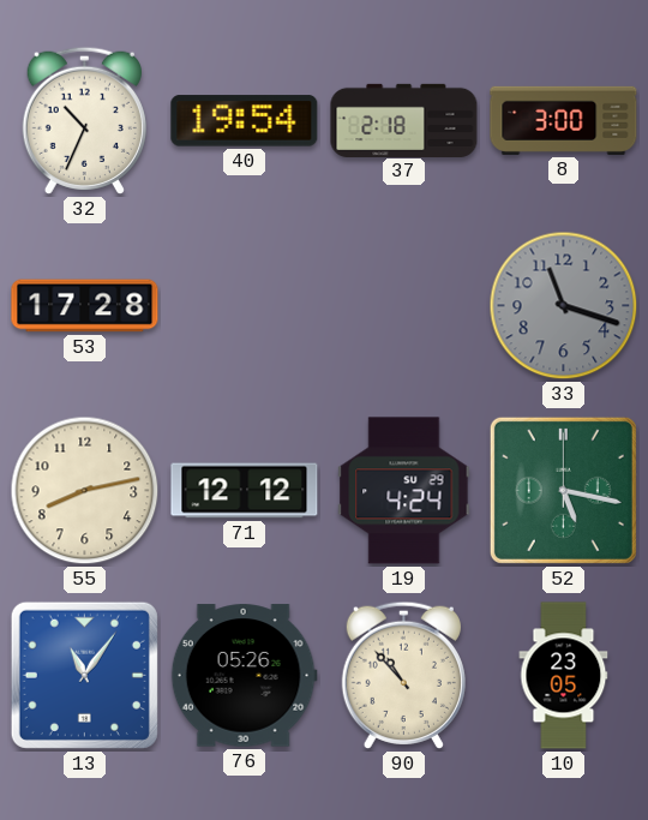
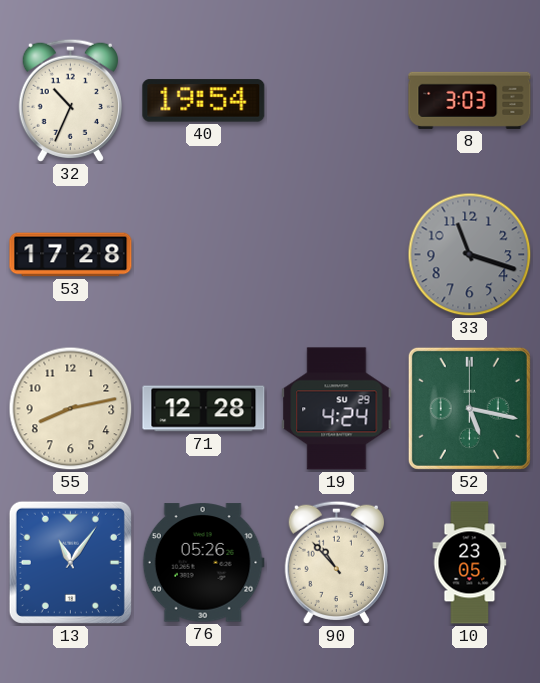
37: 2:18 -> none (404, 120)
8: 3:00 -> 3:03 (470, 100)
71: 12:12 -> 12:28 (204, 409)
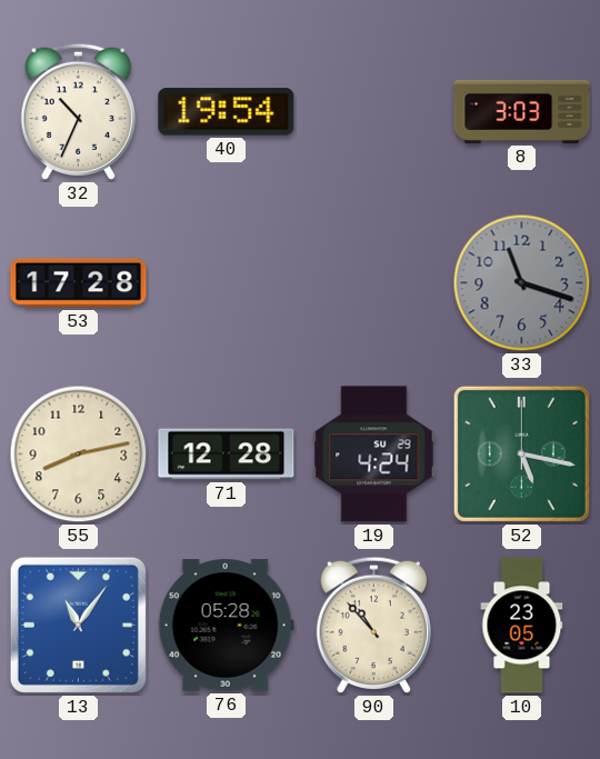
76: 05:26 -> 05:28 (226, 626)
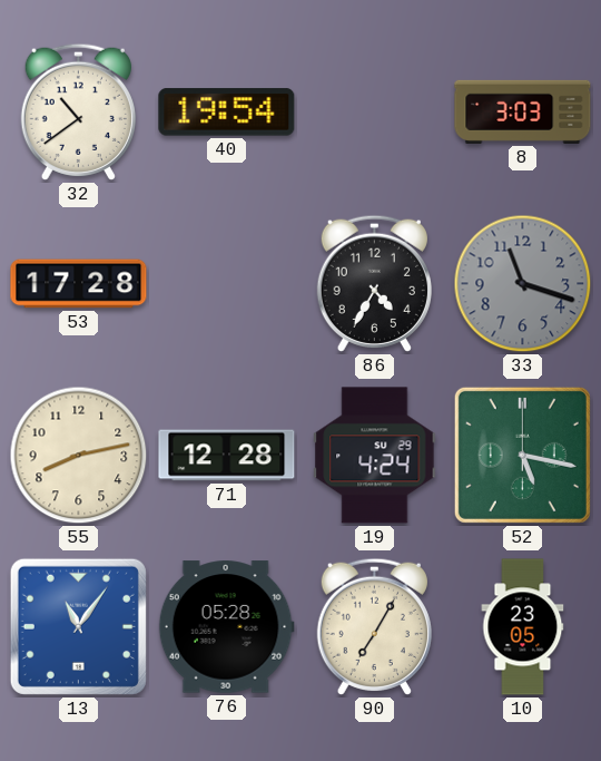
32: 10:34 -> 10:39 (78, 111)
86: none -> 4:35 (374, 283)
90: 10:53 -> 7:05 (374, 626)
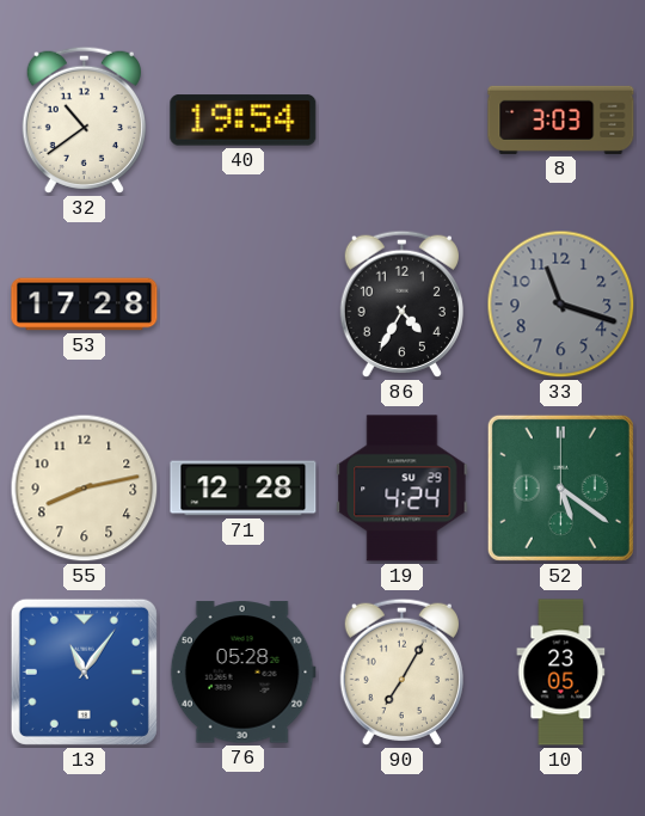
52: 5:17 -> 5:21 (560, 487)
